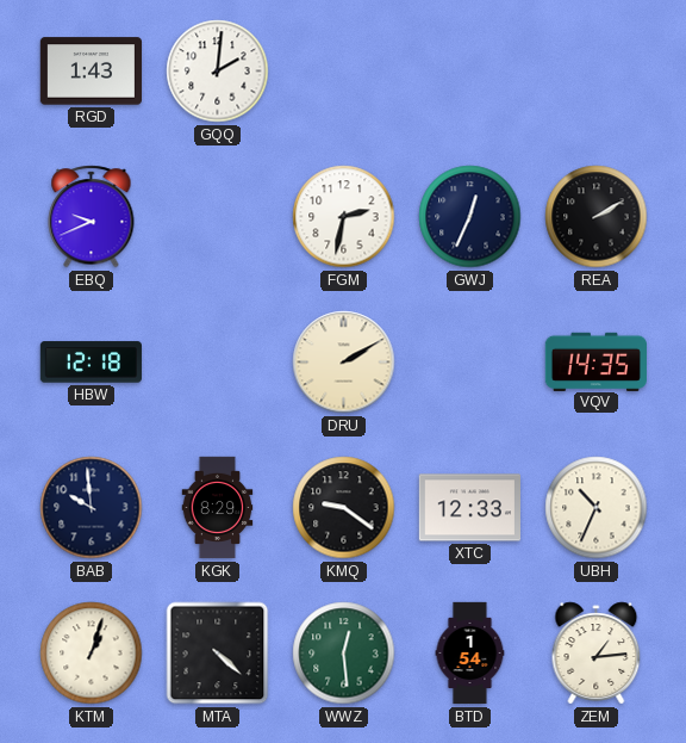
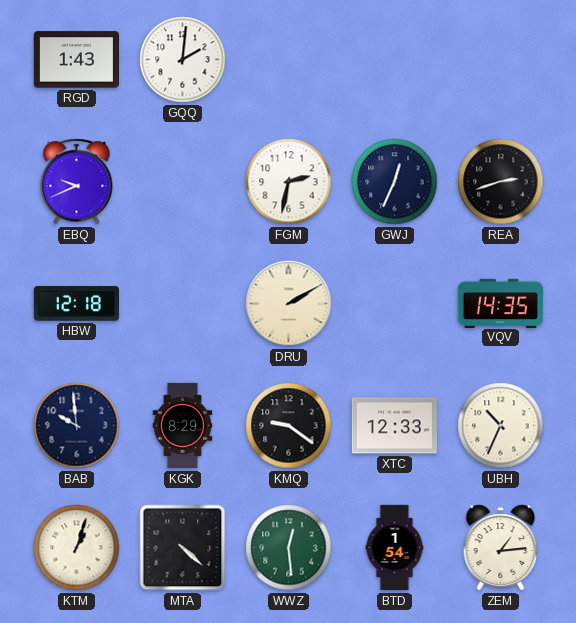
REA: 2:10 -> 2:42 (501, 182)
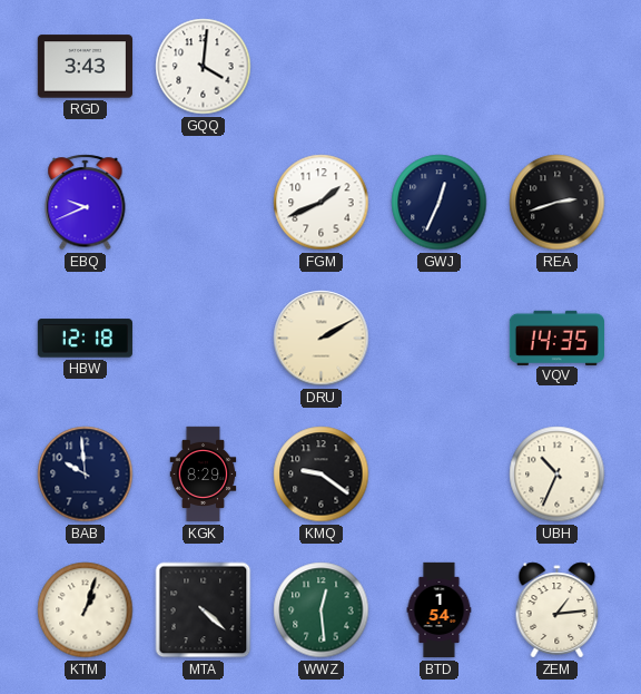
RGD: 1:43 -> 3:43 (85, 67)
GQQ: 2:01 -> 4:01 (204, 67)
FGM: 2:32 -> 1:41 (322, 203)
XTC: 12:33 -> none (394, 426)
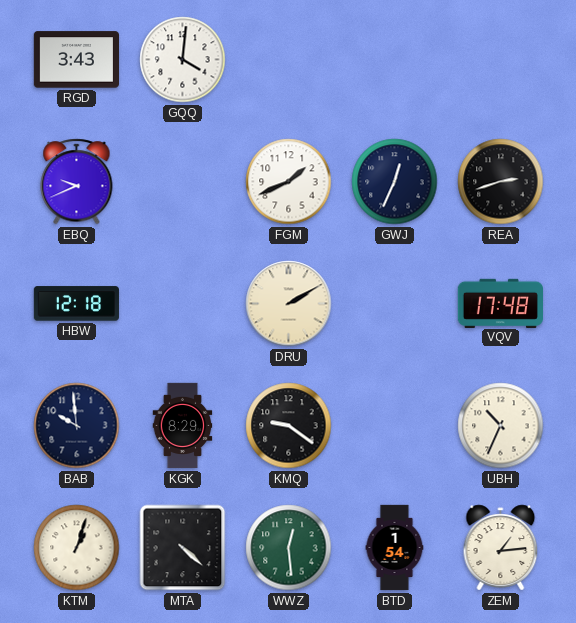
VQV: 14:35 -> 17:48 (500, 303)
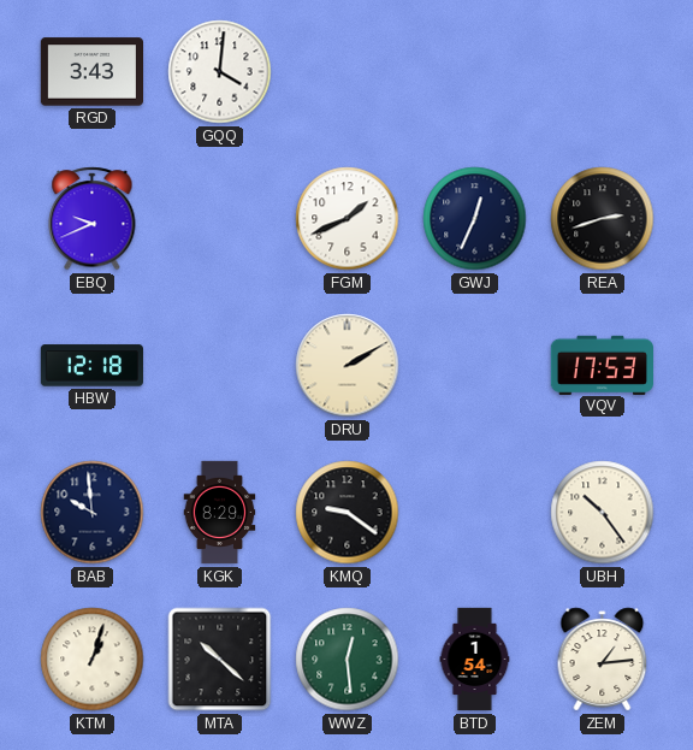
VQV: 17:48 -> 17:53 (602, 365)
UBH: 10:34 -> 10:24 (603, 513)
MTA: 4:22 -> 10:22 (220, 660)
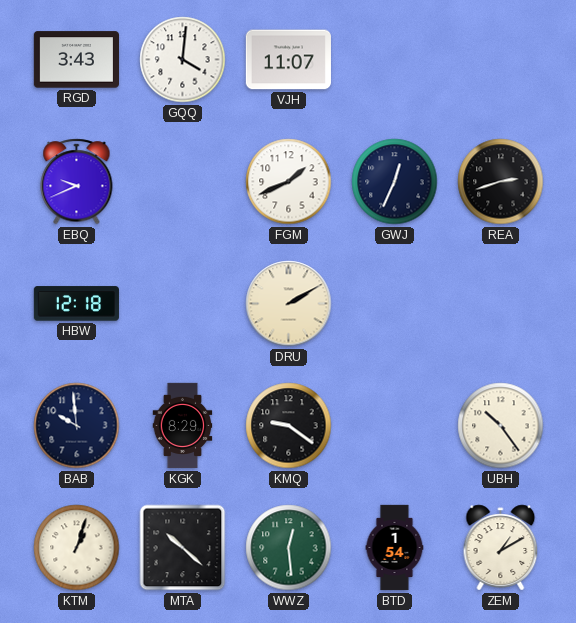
VJH: none -> 11:07 (288, 60)
VQV: 17:53 -> none (602, 365)
ZEM: 1:14 -> 1:10 (501, 548)
